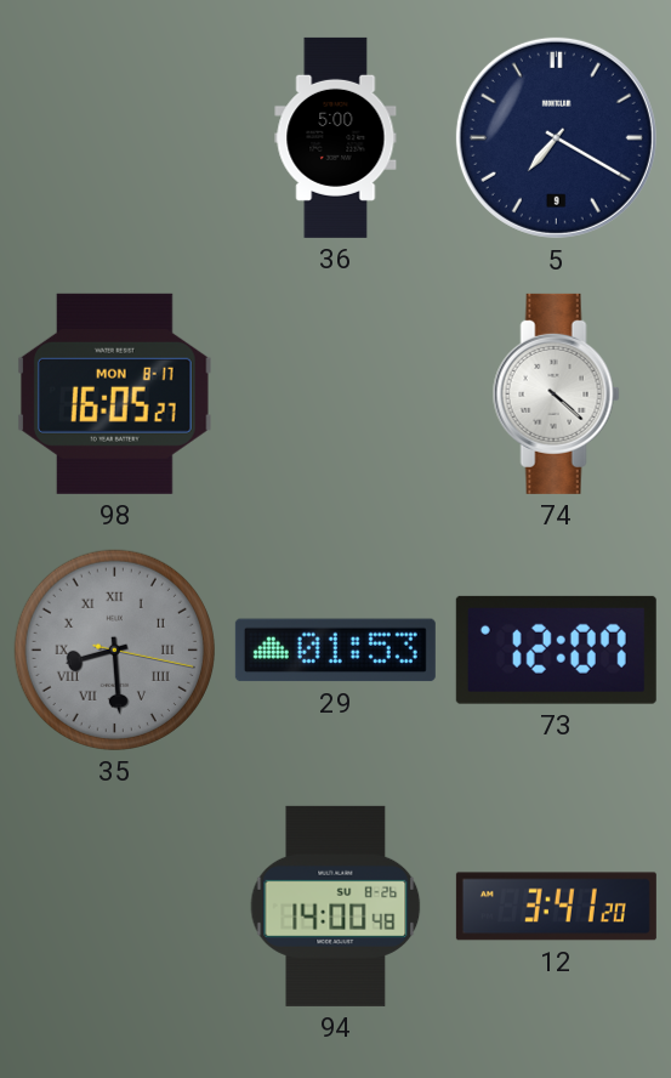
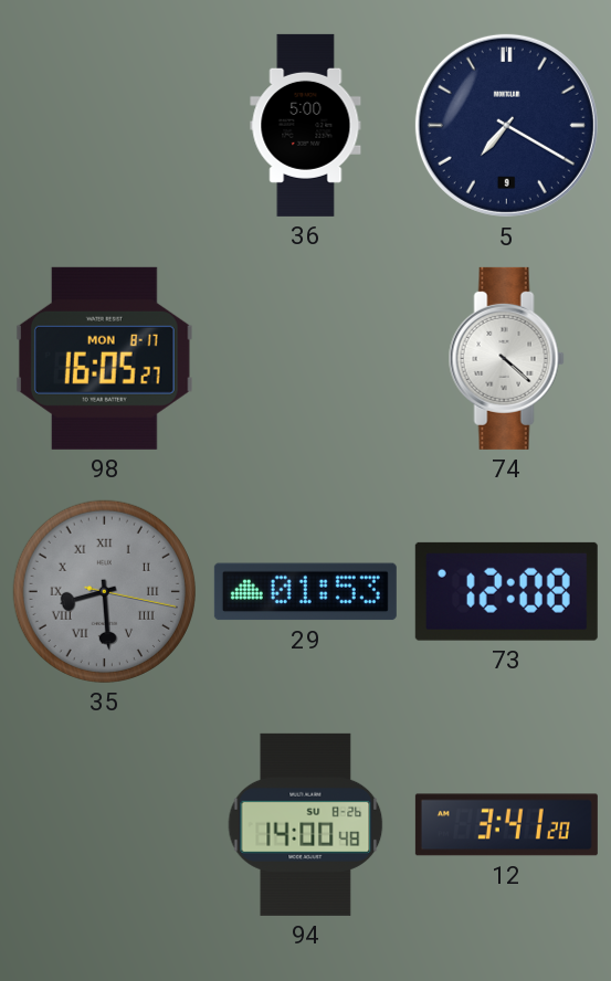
73: 12:07 -> 12:08 (506, 591)
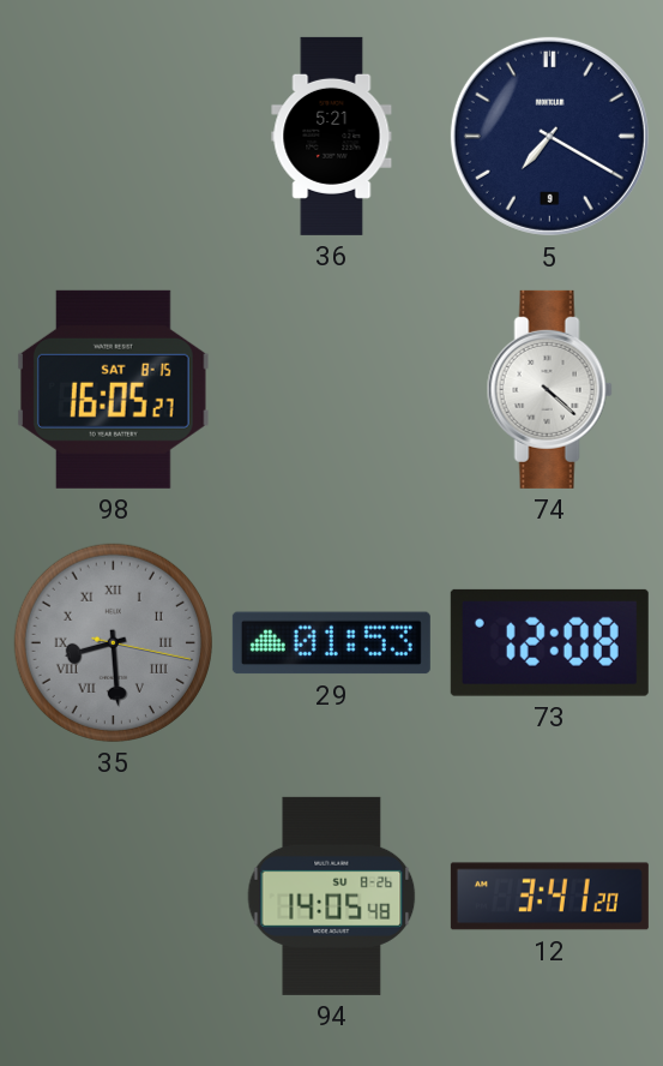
36: 5:00 -> 5:21 (332, 136)
98 date: MON 8-17 -> SAT 8-15 (113, 389)
94: 14:00 -> 14:05 (332, 896)
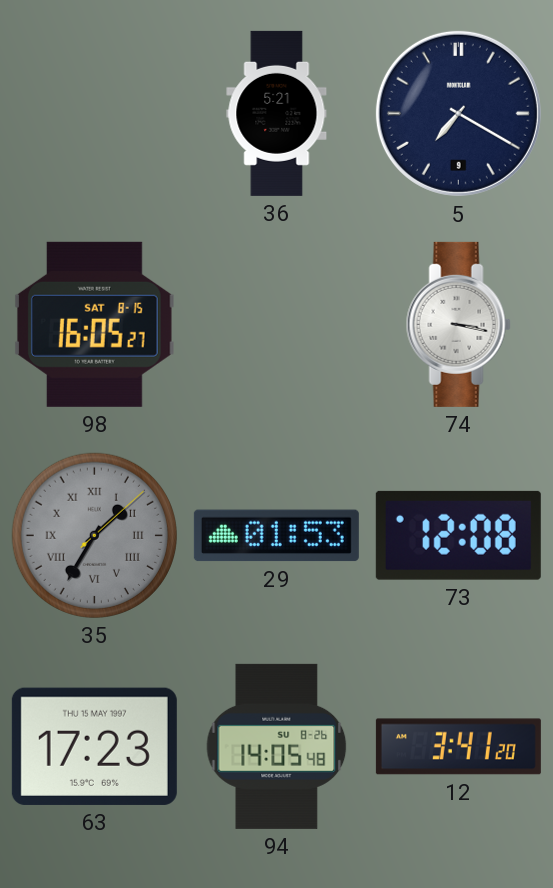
74: 4:22 -> 3:17 (458, 324)
35: 8:29 -> 1:35 (94, 535)
63: none -> 17:23 (94, 746)
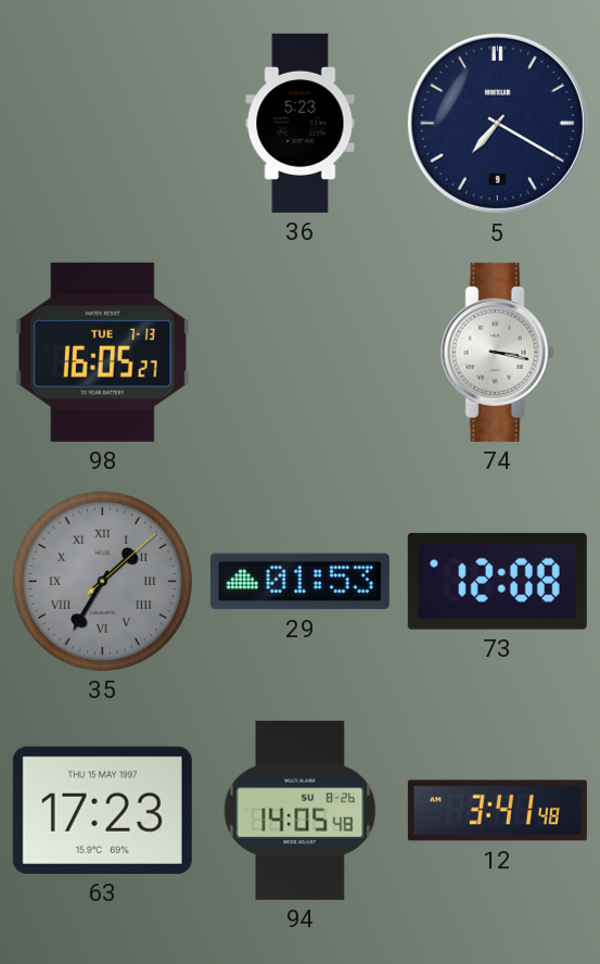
36: 5:21 -> 5:23 (301, 123)
98 date: SAT 8-15 -> TUE 7-13 (102, 352)
12: 3:41:20 -> 3:41:48 (497, 811)
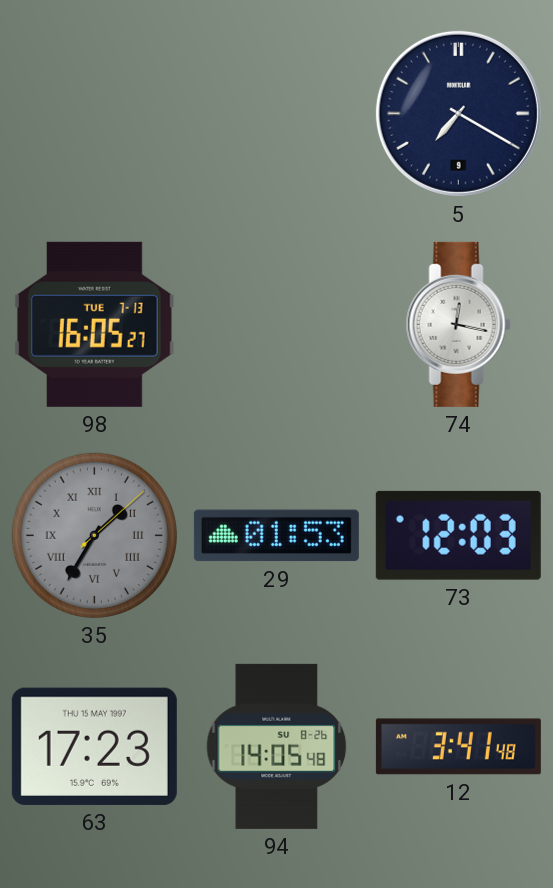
36: 5:23 -> none (301, 123)
74: 3:17 -> 12:17 (458, 324)
73: 12:08 -> 12:03 (458, 535)
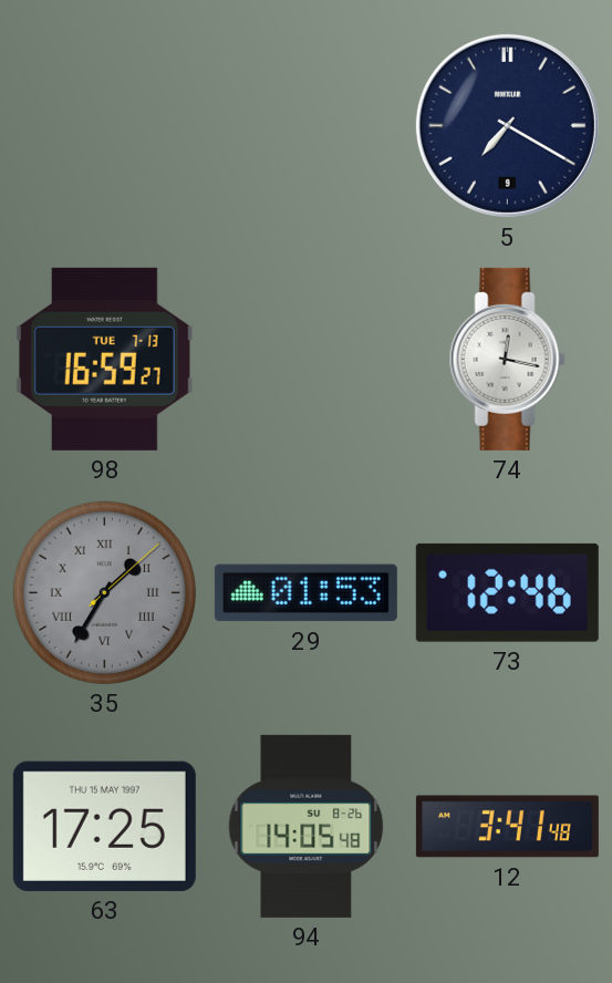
98: 16:05 -> 16:59 (104, 359)
73: 12:03 -> 12:46 (507, 592)
63: 17:23 -> 17:25 (104, 826)
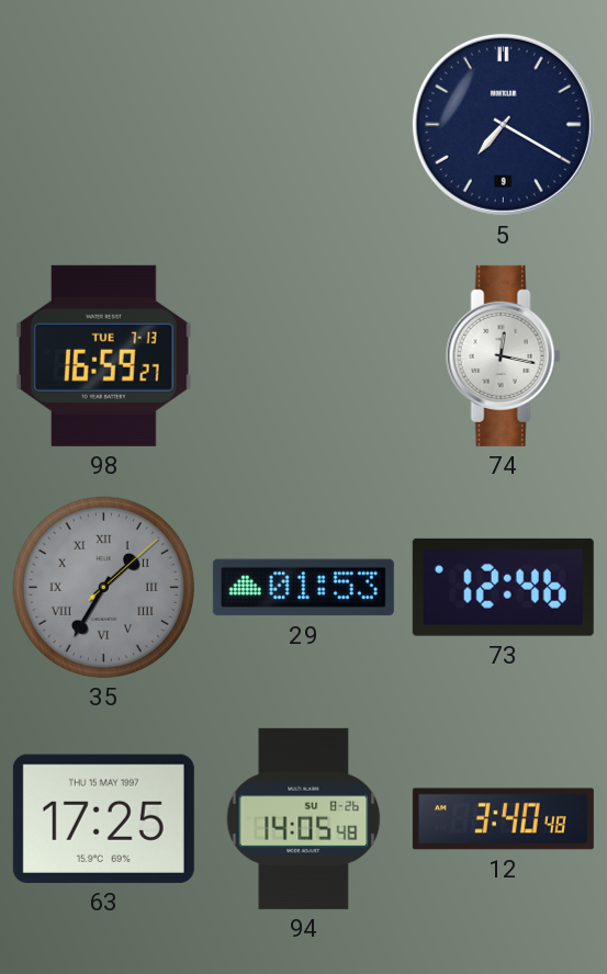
12: 3:41 -> 3:40 (503, 819)
